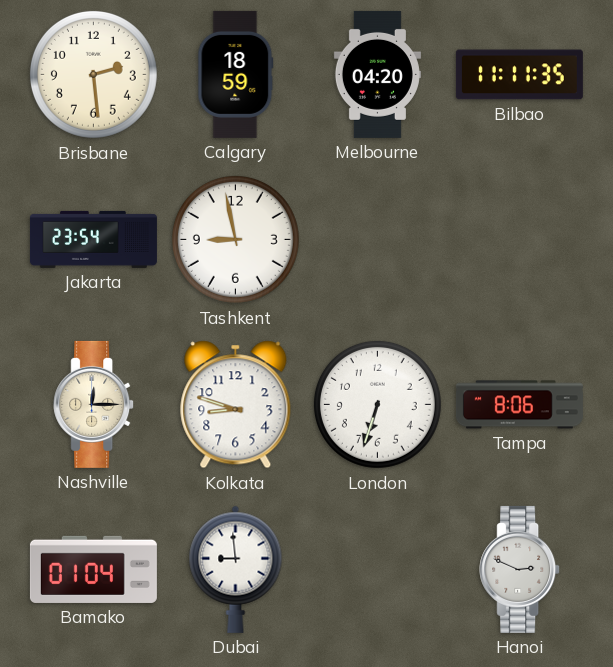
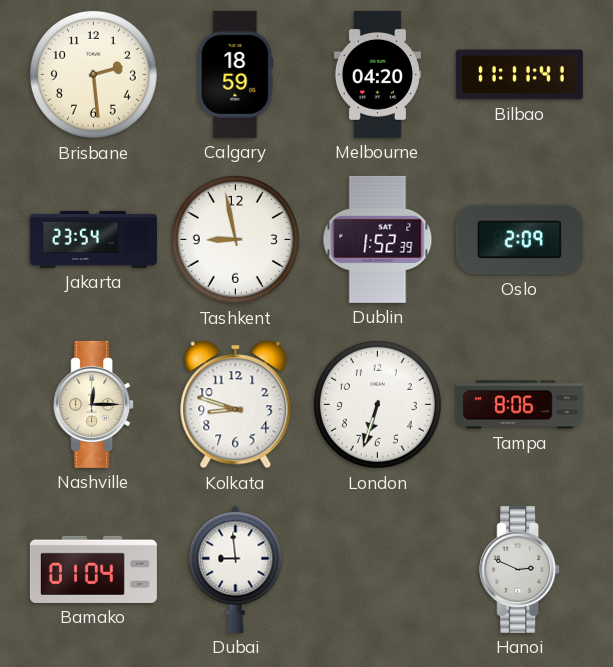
Bilbao: 11:11:35 -> 11:11:41 (519, 75)
Dublin: none -> 1:52 (378, 239)
Oslo: none -> 2:09 (519, 240)
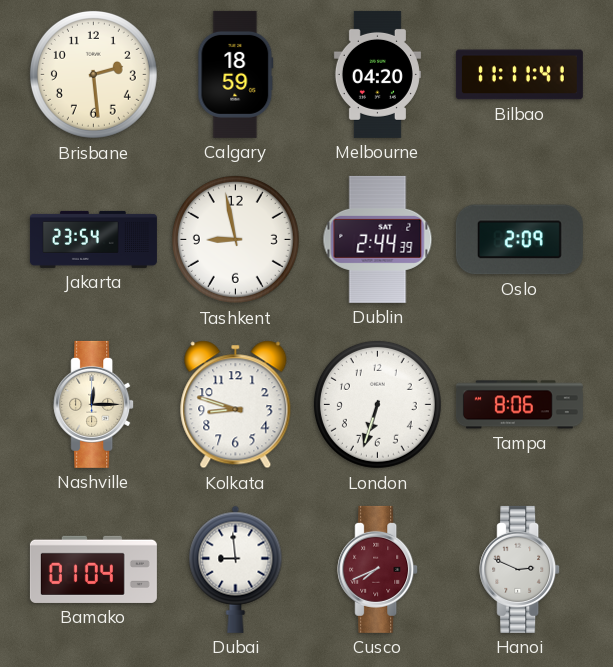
Dublin: 1:52 -> 2:44 (378, 239)
Cusco: none -> 7:41 (378, 569)
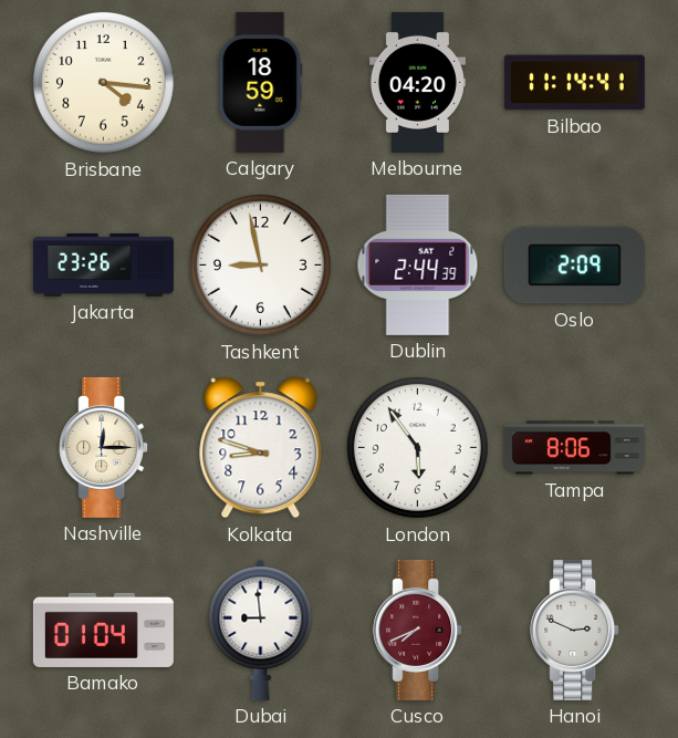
Brisbane: 2:29 -> 4:16 (103, 82)
Bilbao: 11:11 -> 11:14 (574, 83)
Jakarta: 23:54 -> 23:26 (103, 264)
London: 6:33 -> 5:54 (417, 447)
